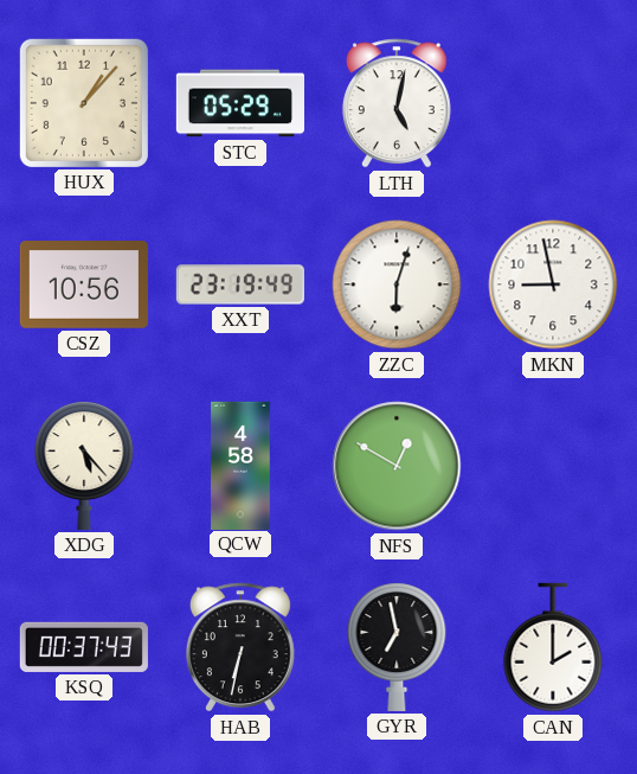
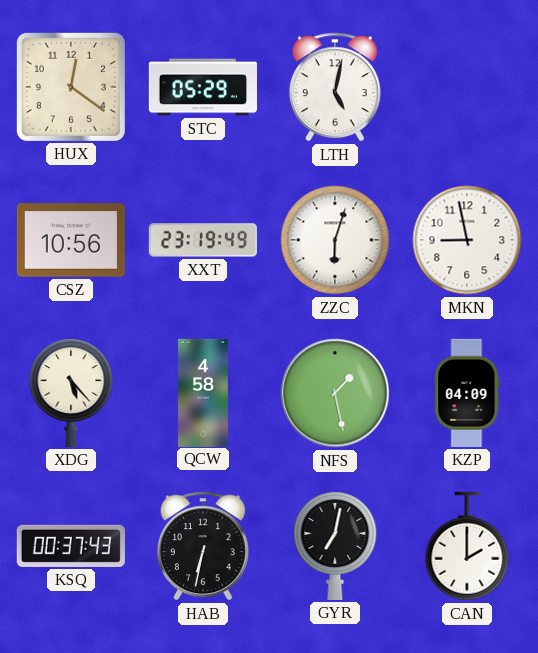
HUX: 1:07 -> 12:21 (71, 87)
NFS: 12:50 -> 1:28 (335, 393)
KZP: none -> 04:09 (467, 393)
GYR: 6:58 -> 7:02 (335, 546)
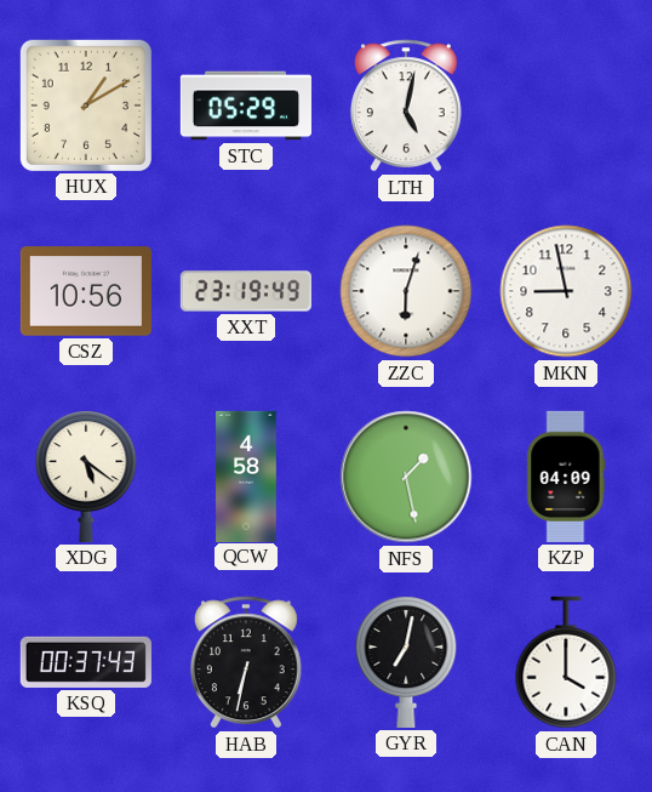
HUX: 12:21 -> 1:10 (86, 106)
XDG: 5:23 -> 5:21 (86, 477)
CAN: 2:00 -> 4:00 (566, 662)
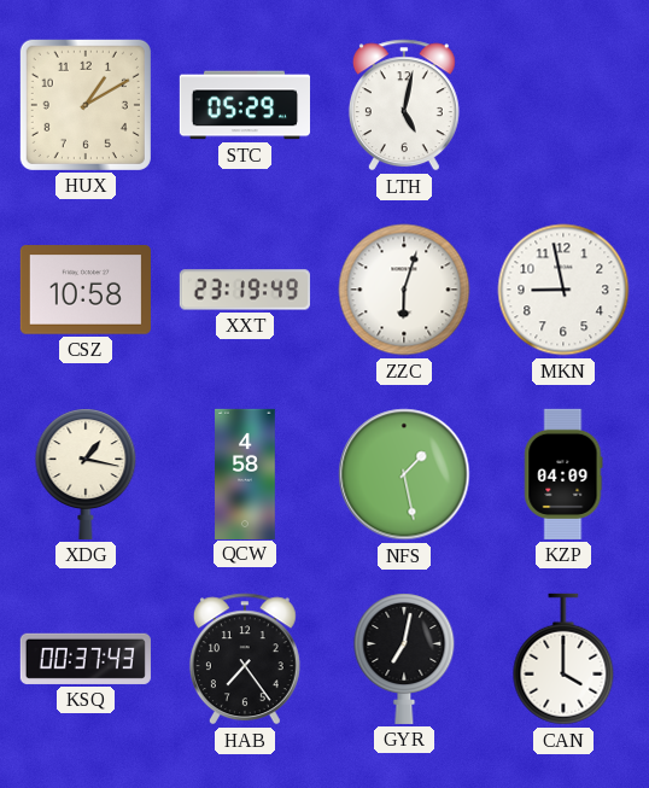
CSZ: 10:56 -> 10:58 (86, 290)
XDG: 5:21 -> 1:17 (86, 474)
HAB: 6:32 -> 7:24 (245, 659)
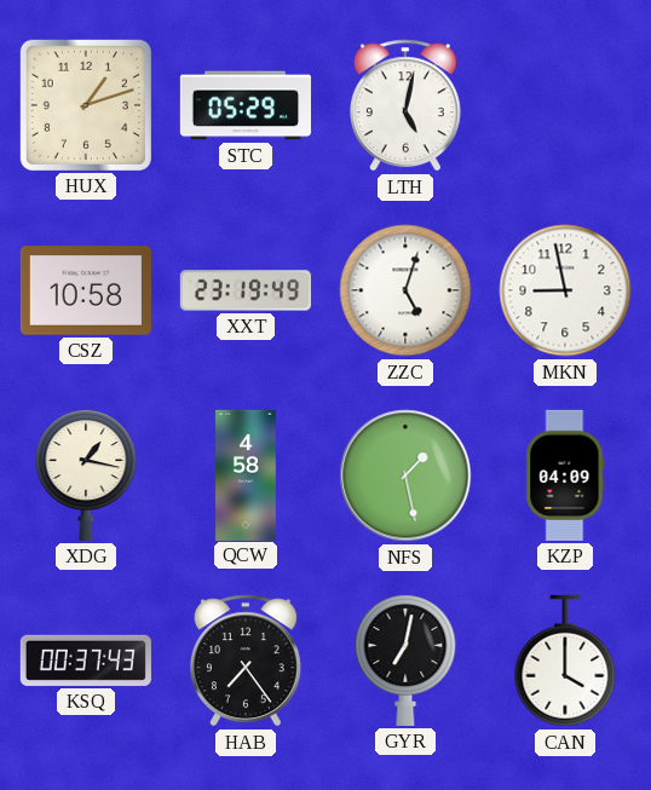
HUX: 1:10 -> 1:12 (86, 105)
ZZC: 6:03 -> 5:03 (405, 290)
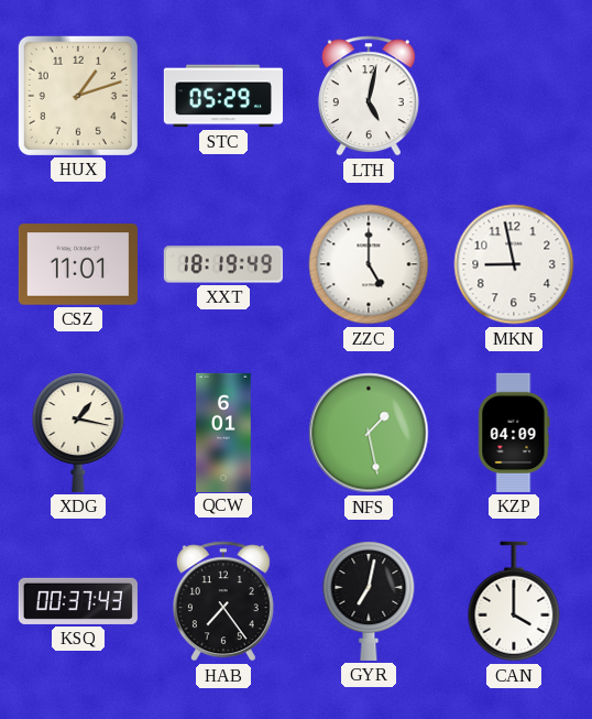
CSZ: 10:58 -> 11:01 (78, 264)
XXT: 23:19 -> 18:19 (223, 264)
ZZC: 5:03 -> 5:00 (369, 264)
QCW: 4:58 -> 6:01 (223, 432)
